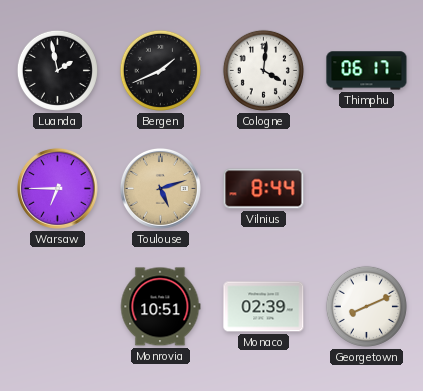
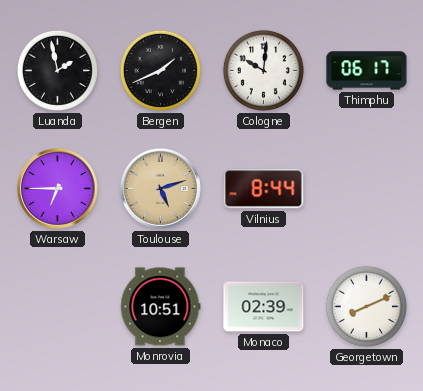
Cologne: 4:01 -> 10:01 (263, 70)
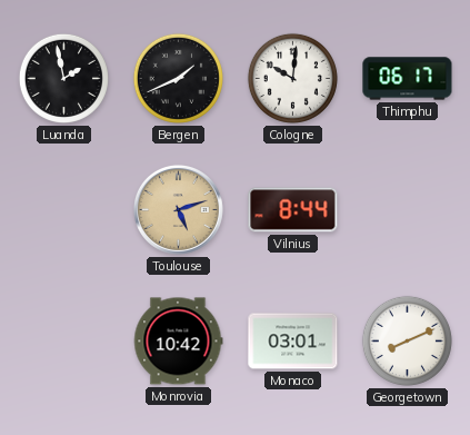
Warsaw: 6:45 -> none (57, 188)
Monrovia: 10:51 -> 10:42 (178, 342)
Monaco: 02:39 -> 03:01 (293, 342)
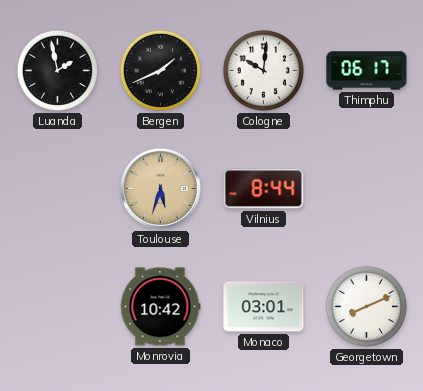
Toulouse: 5:12 -> 5:33 (160, 188)
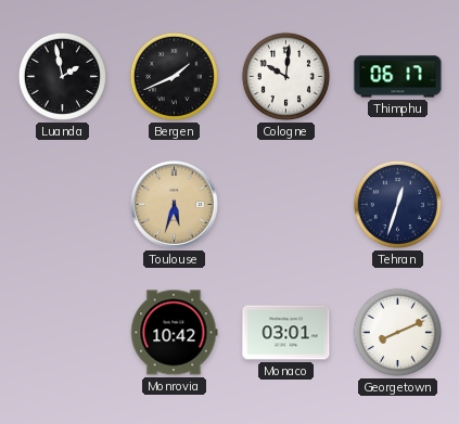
Vilnius: 8:44 -> none (264, 189)
Tehran: none -> 12:33 (397, 204)
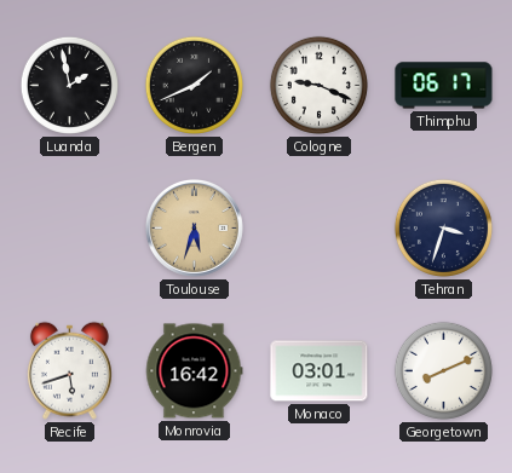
Cologne: 10:01 -> 9:19 (318, 85)
Tehran: 12:33 -> 3:33 (443, 227)
Recife: none -> 5:42 (69, 370)
Monrovia: 10:42 -> 16:42 (194, 371)
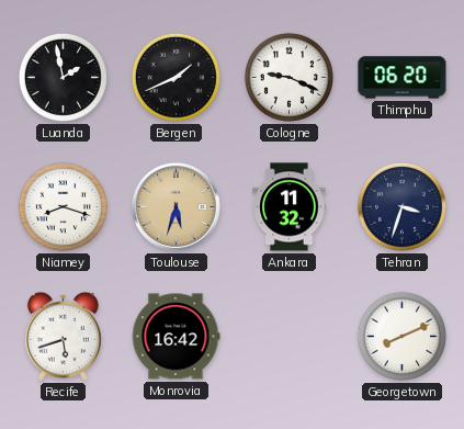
Thimphu: 06:17 -> 06:20 (403, 78)
Niamey: none -> 8:18 (63, 206)
Ankara: none -> 11:32 (290, 207)
Monaco: 03:01 -> none (320, 371)
